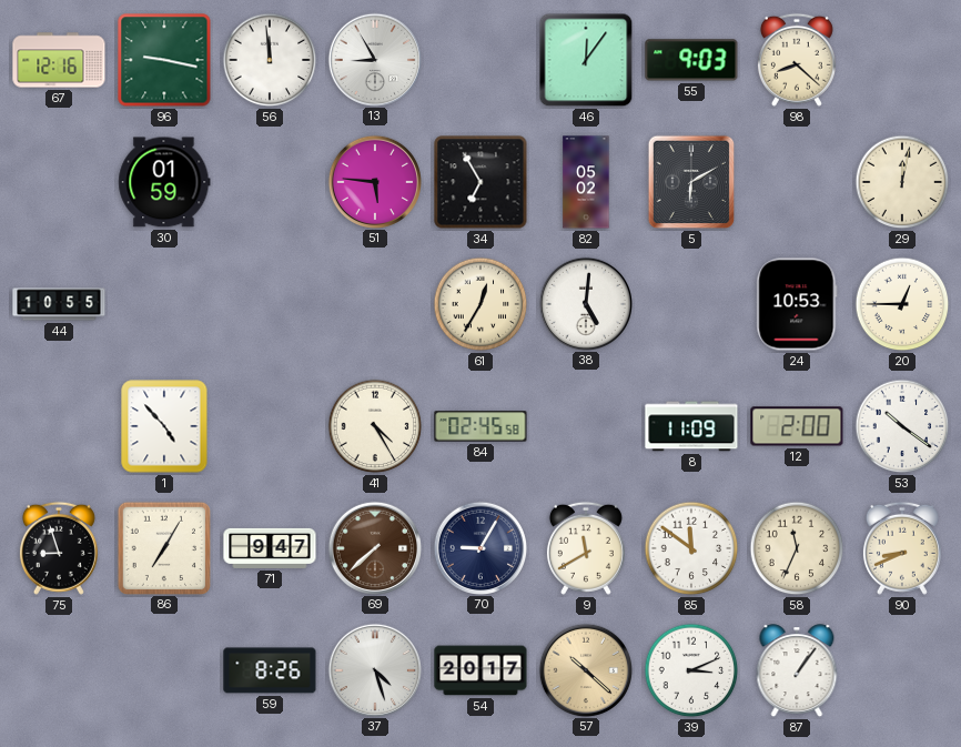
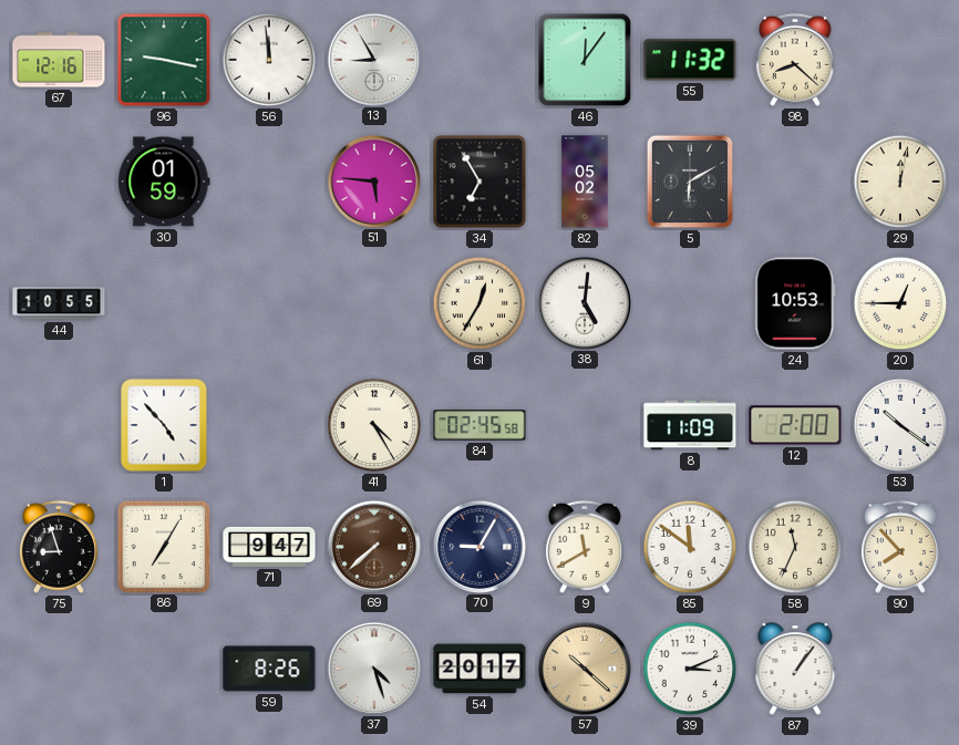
55: 9:03 -> 11:32 (690, 60)
90: 8:41 -> 7:53 (900, 547)
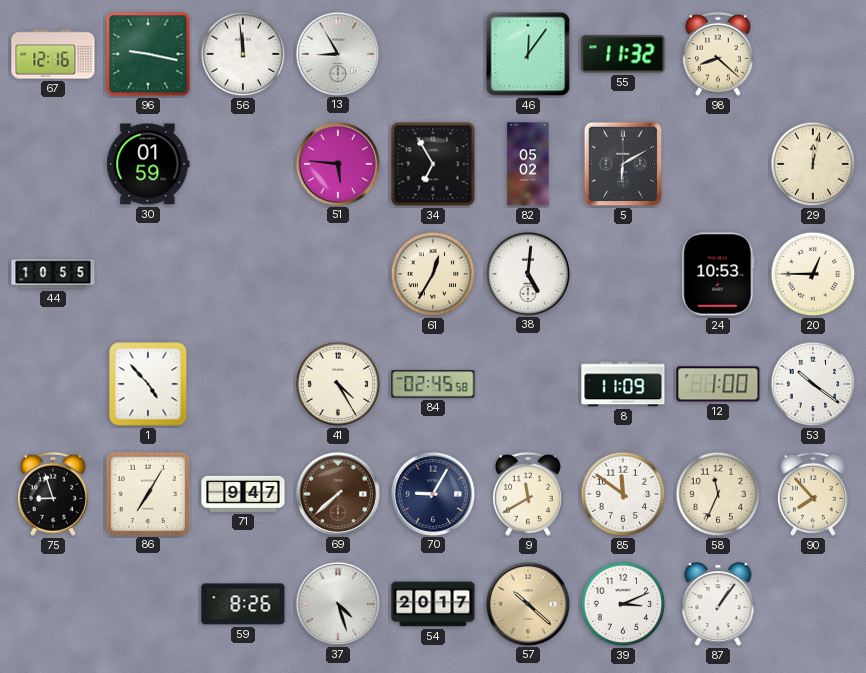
12: 2:00 -> 1:00 (718, 384)
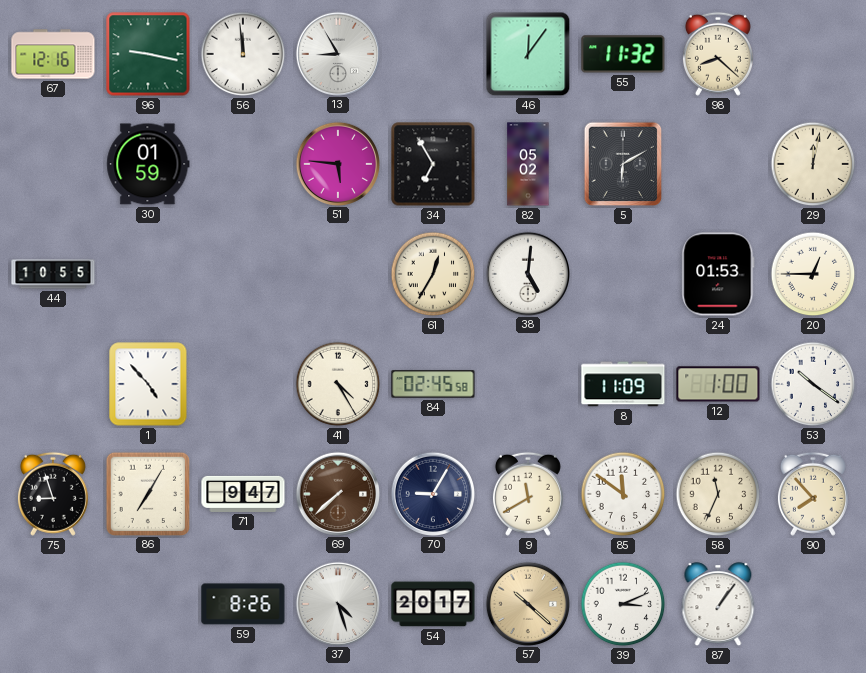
24: 10:53 -> 01:53 (718, 274)
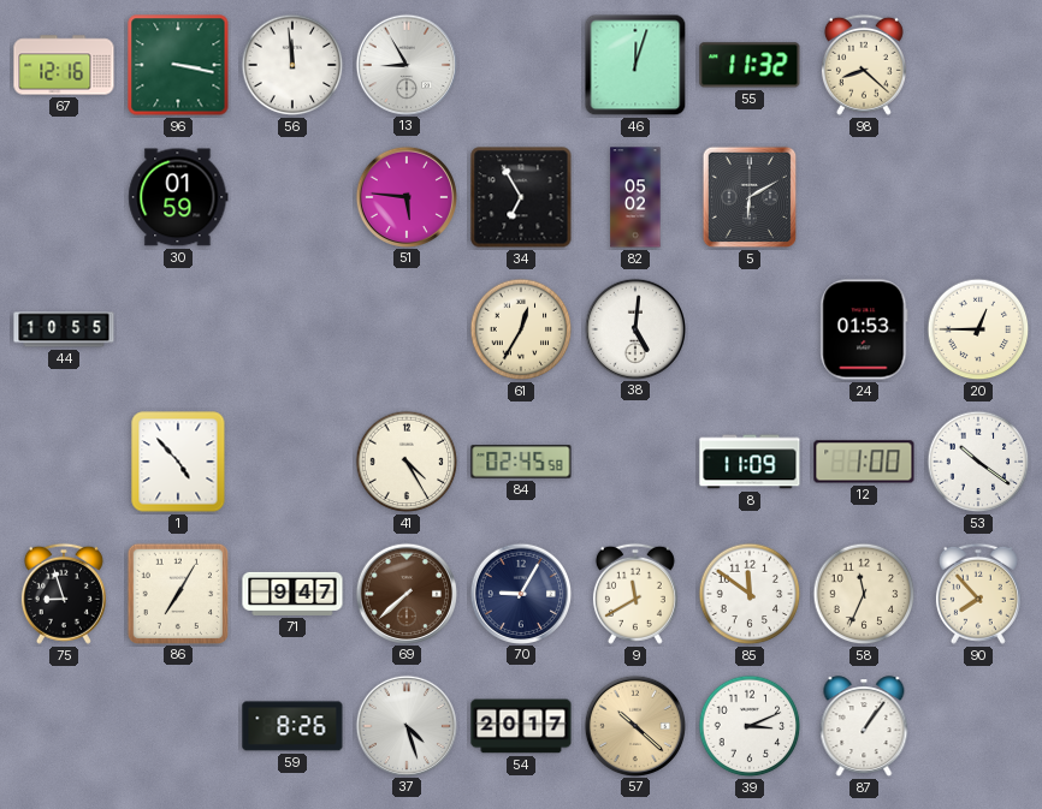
96: 9:17 -> 3:17 (178, 65)
46: 12:06 -> 12:03 (635, 65)
29: 12:02 -> none (813, 164)
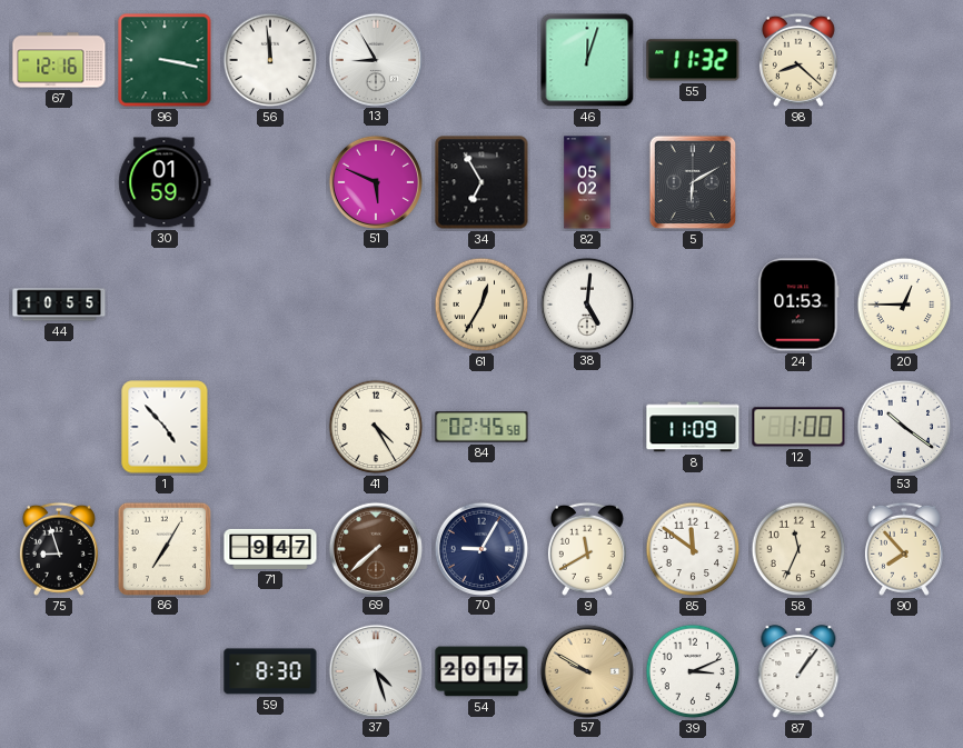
51: 5:46 -> 5:49 (375, 181)
59: 8:26 -> 8:30 (270, 671)
57: 10:22 -> 9:50 (586, 670)
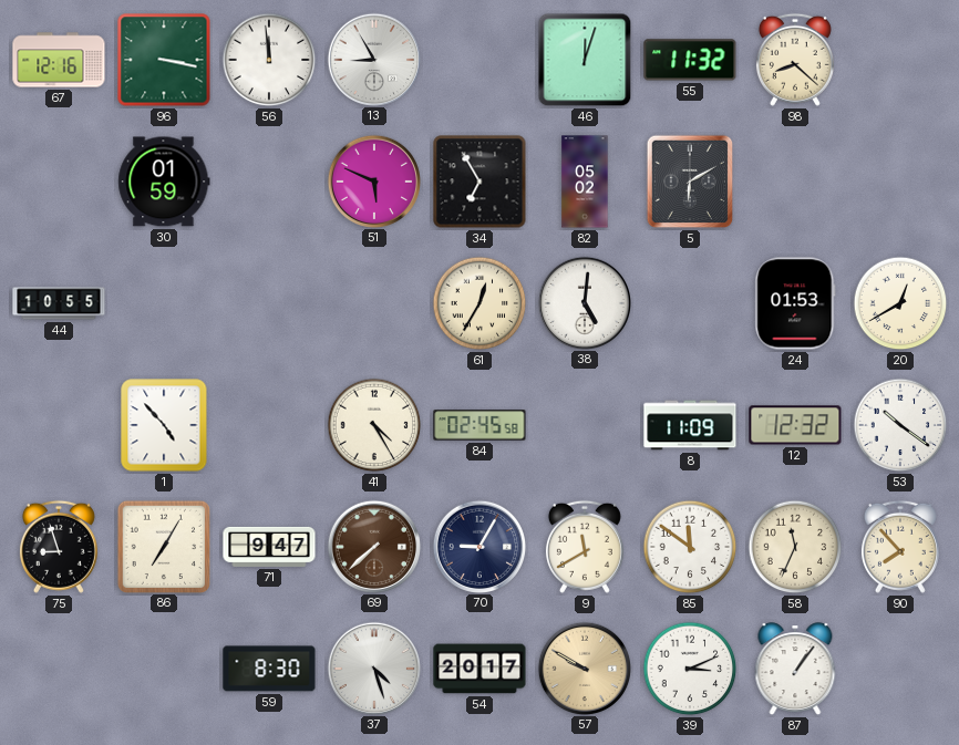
20: 12:45 -> 12:40 (900, 303)
12: 1:00 -> 12:32 (795, 425)
